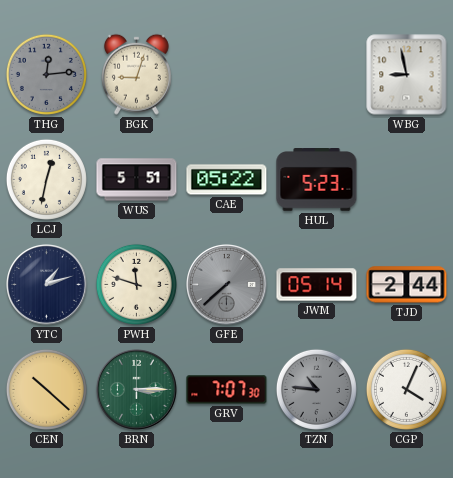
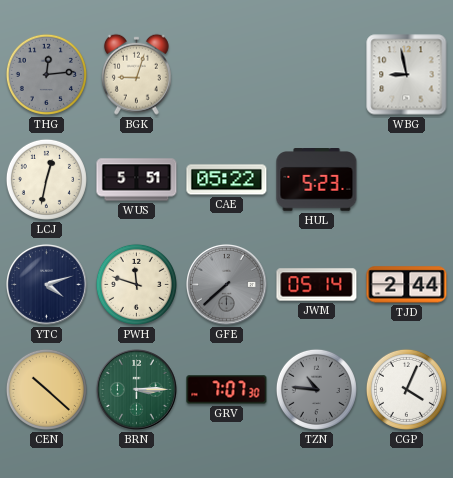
YTC: 1:12 -> 4:12 (47, 285)
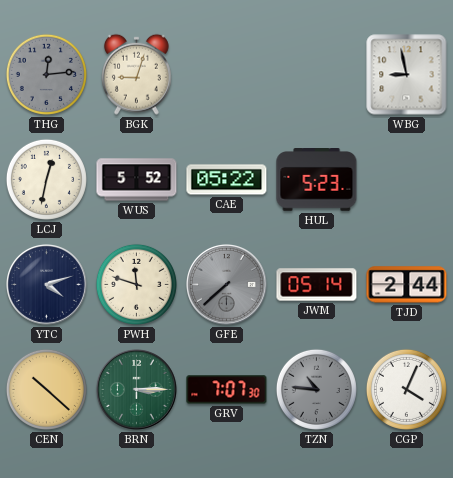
WUS: 5:51 -> 5:52 (137, 180)
